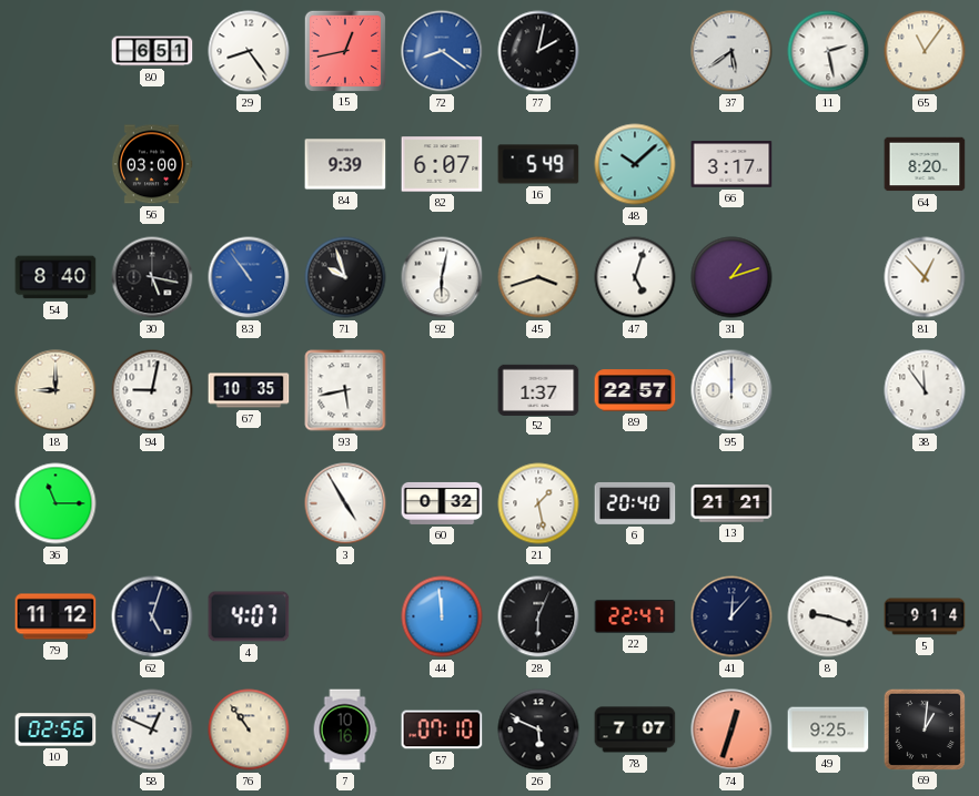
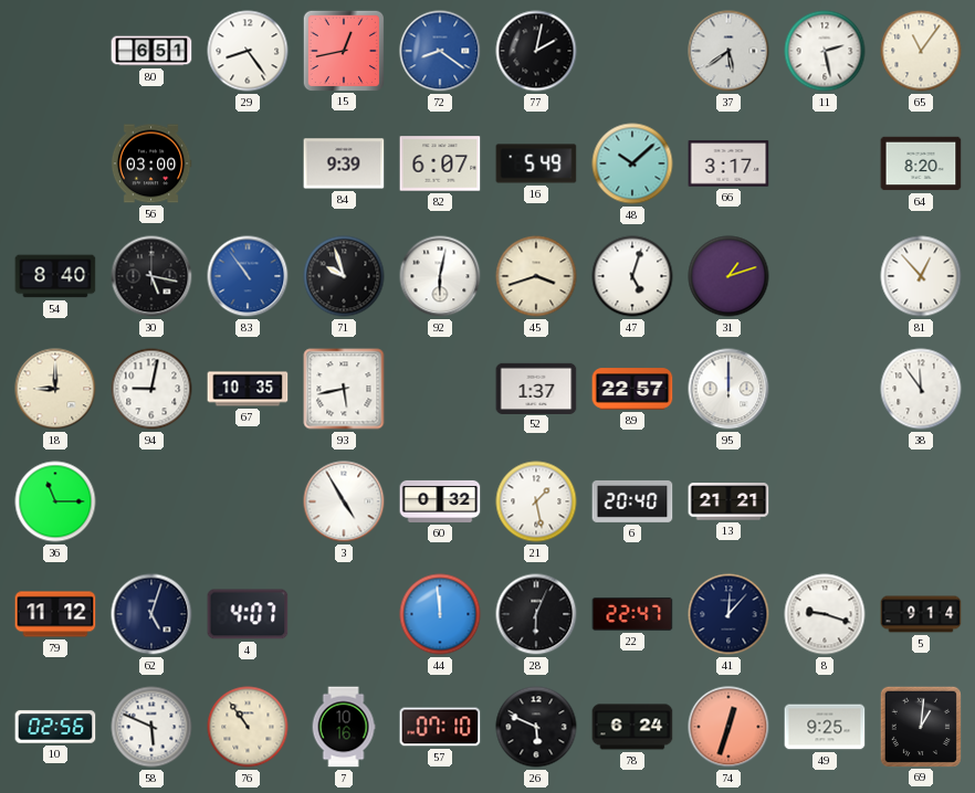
58: 12:49 -> 5:49 (151, 727)
78: 7:07 -> 6:24 (632, 727)
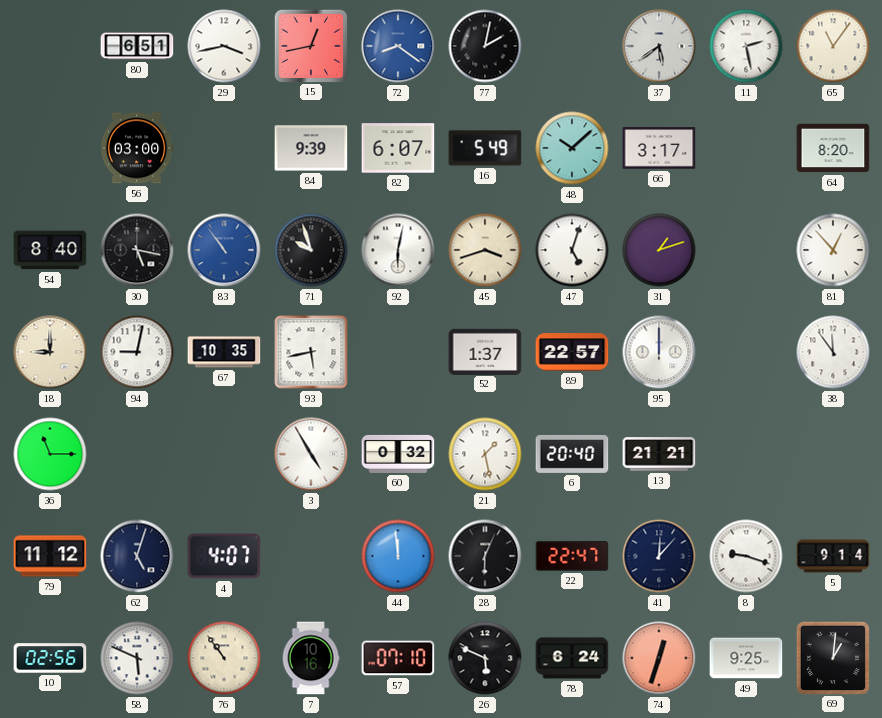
29: 8:24 -> 3:43 (224, 46)
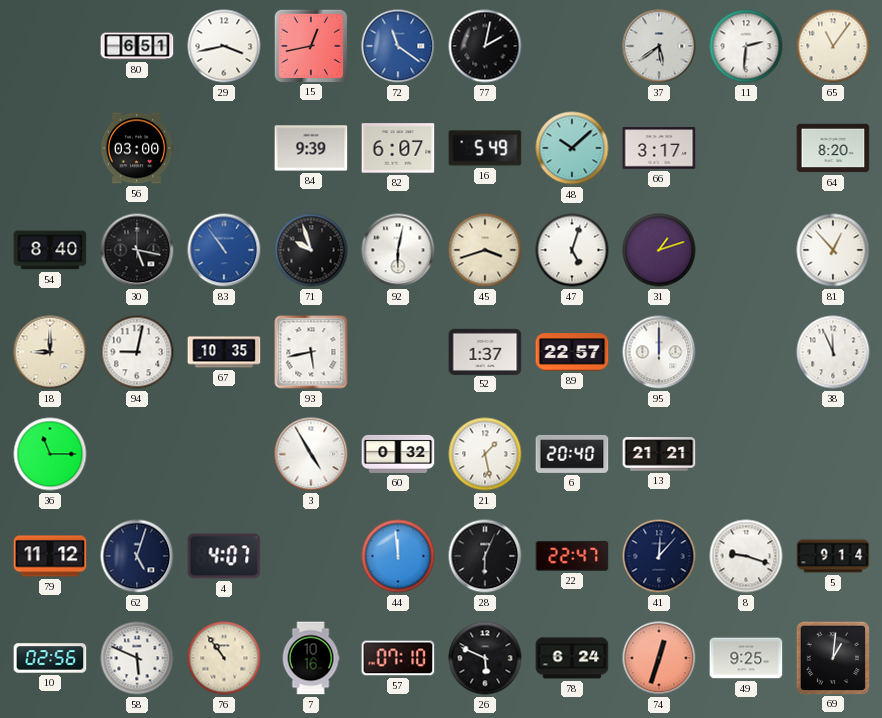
72: 8:21 -> 11:21 (398, 46)
11: 2:28 -> 2:31 (746, 46)
38: 11:54 -> 11:56 (833, 352)
